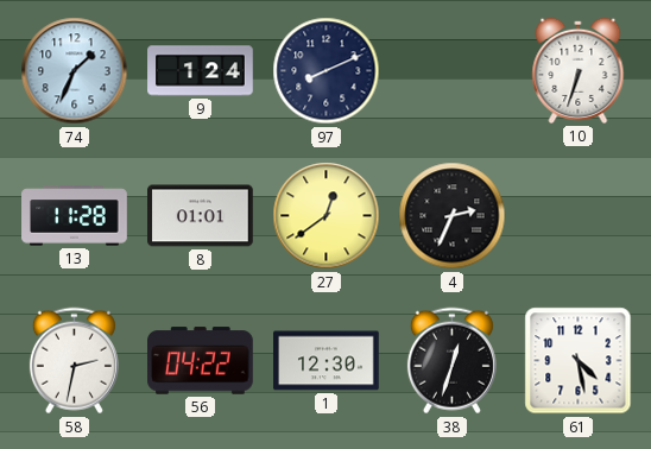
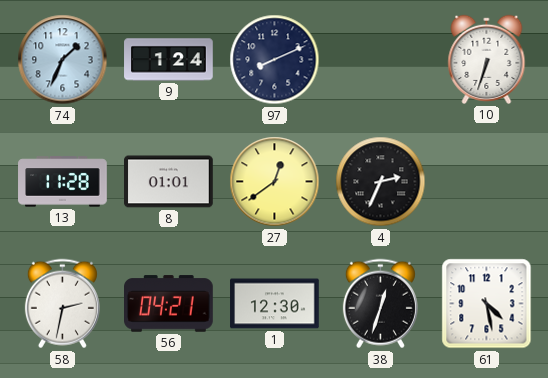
56: 04:22 -> 04:21 (169, 304)
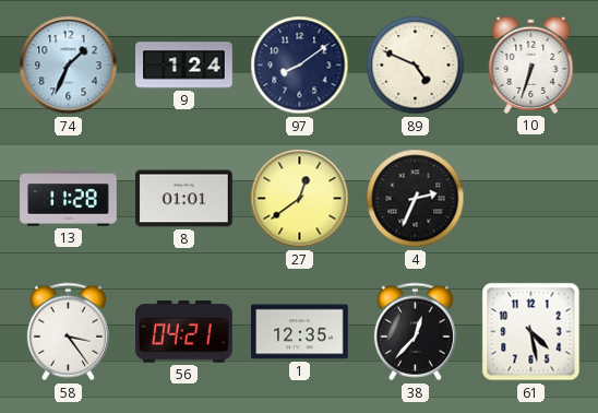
97: 8:11 -> 8:09 (300, 66)
89: none -> 4:49 (416, 66)
58: 2:32 -> 3:24 (68, 332)
1: 12:30 -> 12:35 (300, 332)
38: 12:33 -> 12:37 (415, 332)
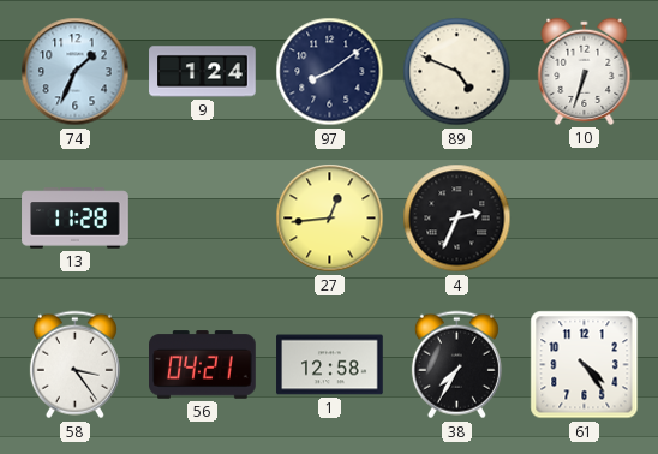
8: 01:01 -> none (184, 199)
27: 12:39 -> 12:44 (330, 219)
1: 12:35 -> 12:58 (330, 365)
38: 12:37 -> 7:35 (456, 365)
61: 4:28 -> 4:24 (585, 365)
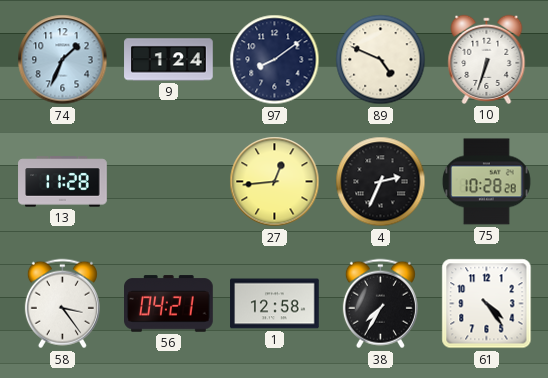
75: none -> 10:28 (486, 182)
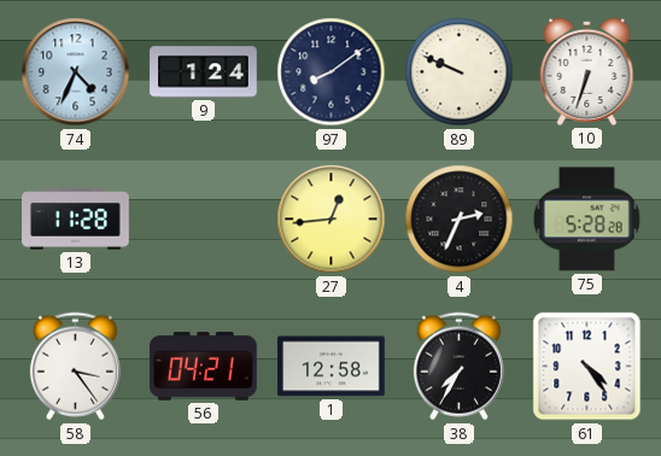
74: 1:34 -> 4:34 (76, 72)
89: 4:49 -> 9:49 (460, 72)
75: 10:28 -> 5:28 (586, 220)
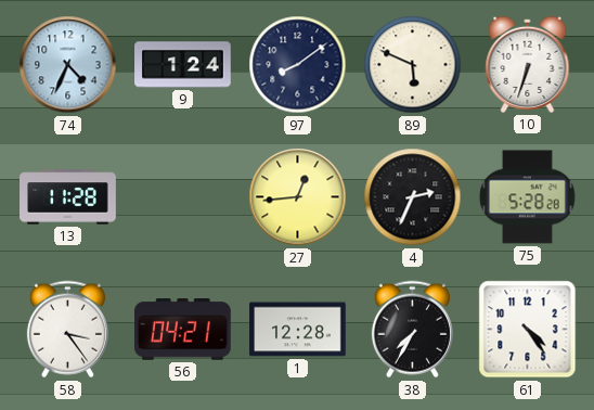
89: 9:49 -> 5:49 (413, 65)
1: 12:58 -> 12:28 (298, 330)
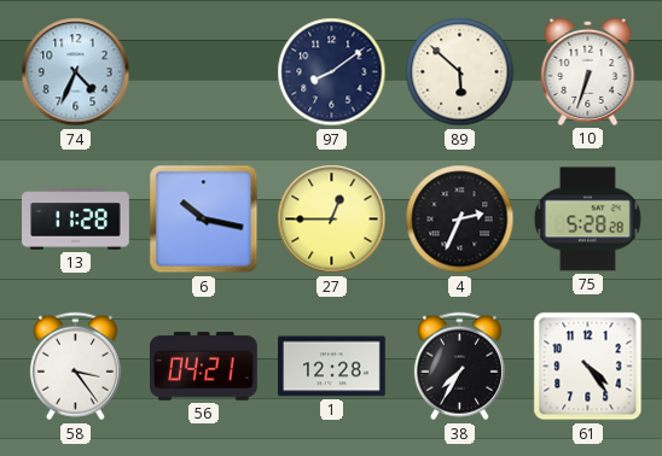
9: 1:24 -> none (183, 65)
89: 5:49 -> 5:52 (460, 72)
6: none -> 10:17 (204, 220)
27: 12:44 -> 12:45 (332, 220)
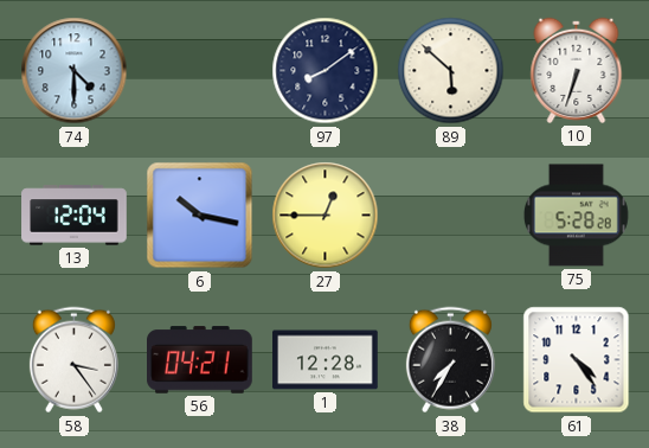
74: 4:34 -> 4:30 (75, 71)
13: 11:28 -> 12:04 (75, 216)
4: 2:34 -> none (460, 220)
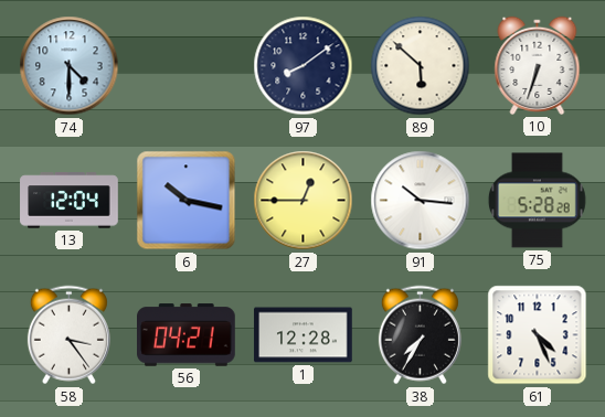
91: none -> 10:16 (421, 201)
61: 4:24 -> 4:26 (538, 335)
